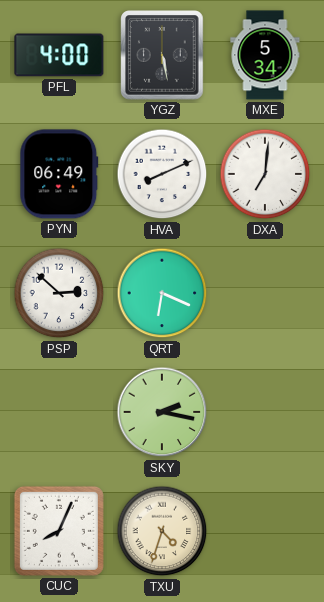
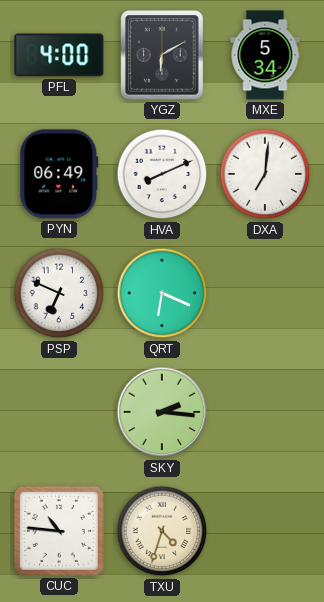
YGZ: 5:28 -> 6:10 (162, 55)
PSP: 2:52 -> 6:49 (59, 293)
SKY: 2:17 -> 2:16 (162, 412)
CUC: 8:04 -> 10:46 (59, 531)
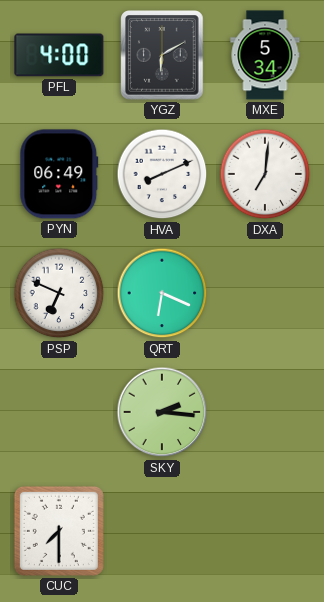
CUC: 10:46 -> 7:30 (59, 531)
TXU: 4:33 -> none (162, 531)
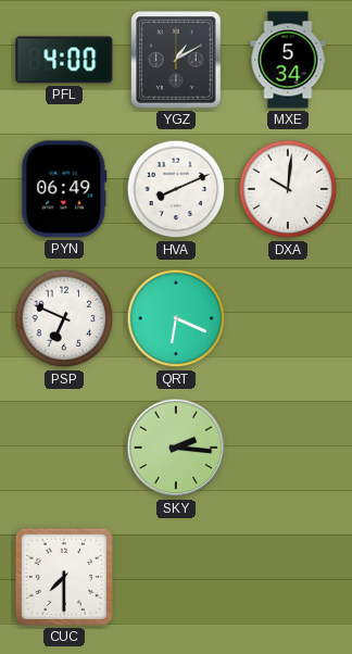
YGZ: 6:10 -> 1:10 (176, 60)
DXA: 7:01 -> 10:01 (288, 189)
